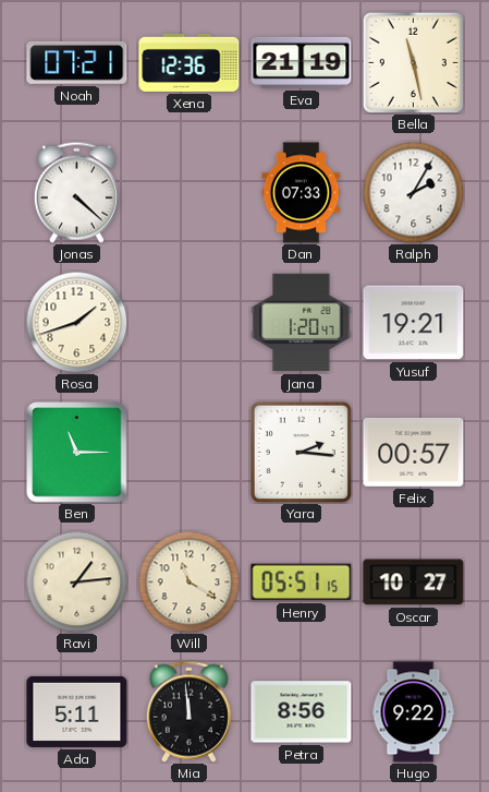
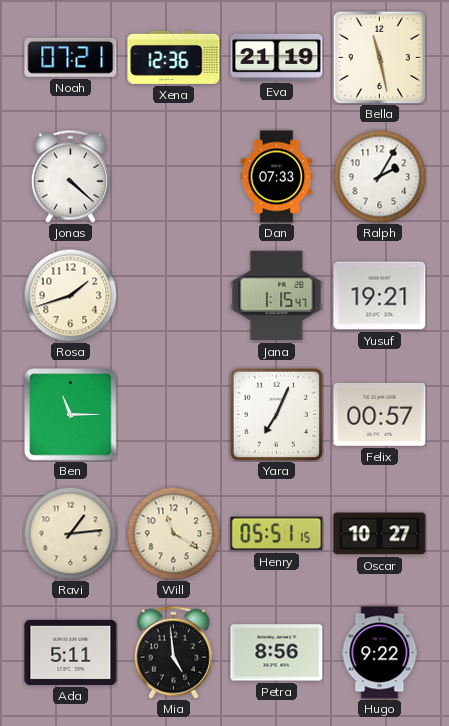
Jana: 1:20 -> 1:15 (277, 296)
Yara: 2:16 -> 7:04 (276, 414)
Mia: 11:59 -> 4:59 (173, 652)
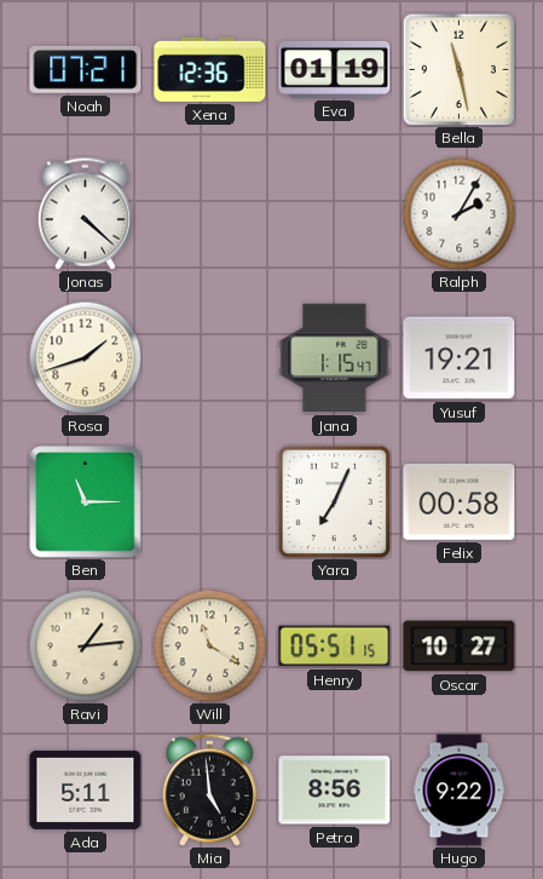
Eva: 21:19 -> 01:19 (335, 69)
Dan: 07:33 -> none (277, 177)
Felix: 00:57 -> 00:58 (460, 502)
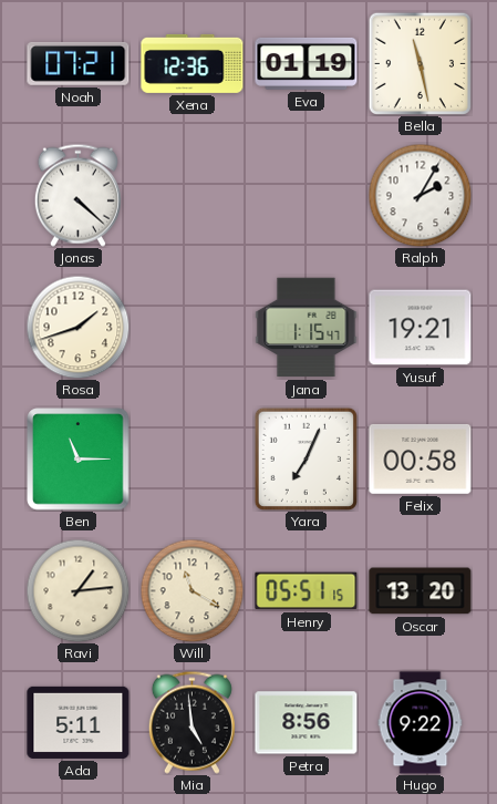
Oscar: 10:27 -> 13:20 (421, 591)
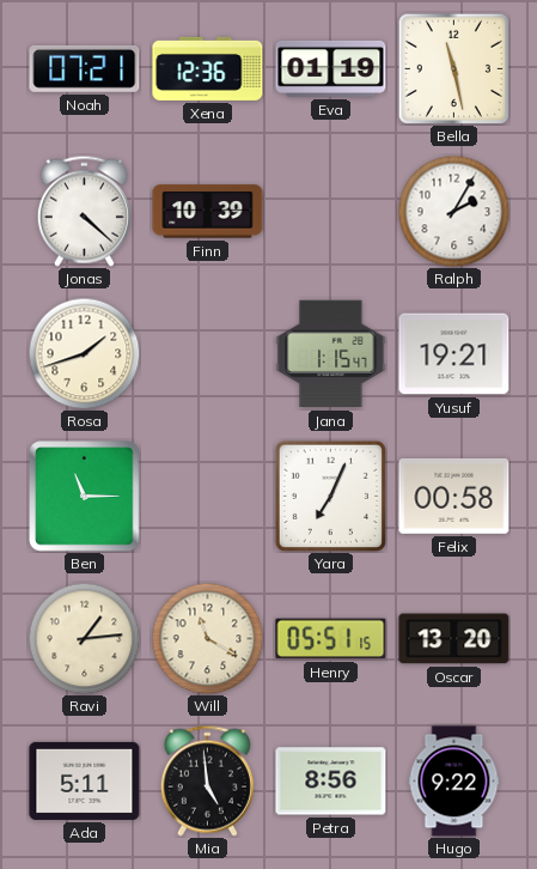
Finn: none -> 10:39 (208, 212)
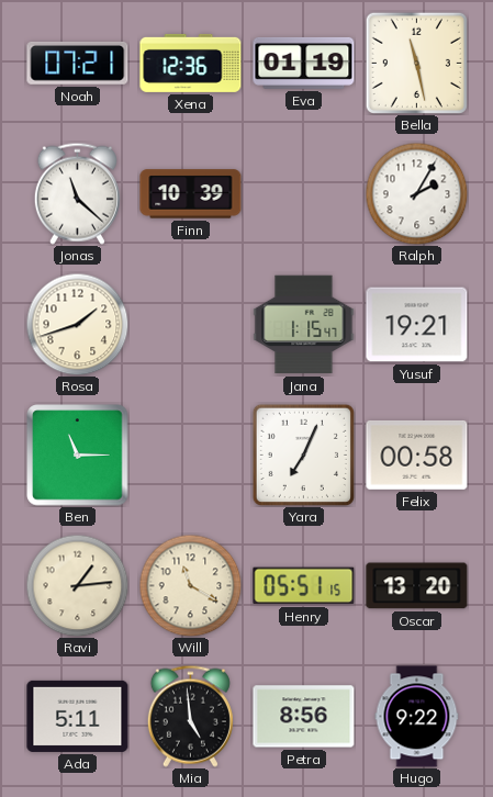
Jonas: 4:22 -> 11:22 (77, 193)
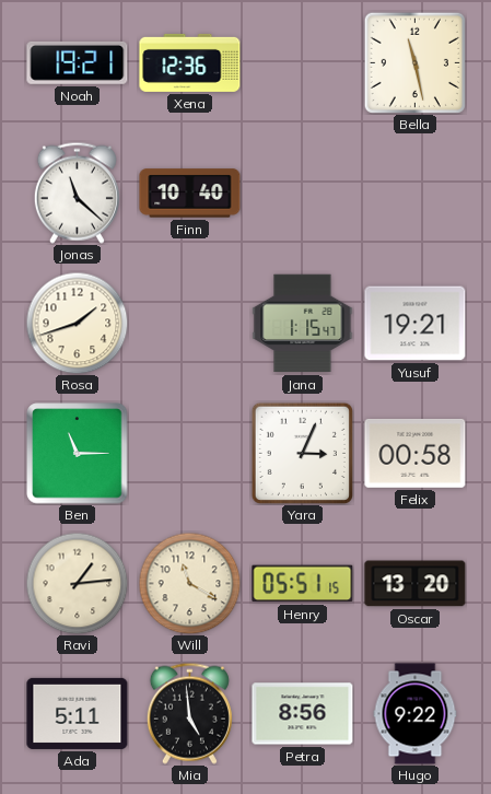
Noah: 07:21 -> 19:21 (78, 62)
Eva: 01:19 -> none (304, 63)
Finn: 10:39 -> 10:40 (190, 194)
Ralph: 2:05 -> none (416, 193)
Yara: 7:04 -> 3:04 (302, 453)
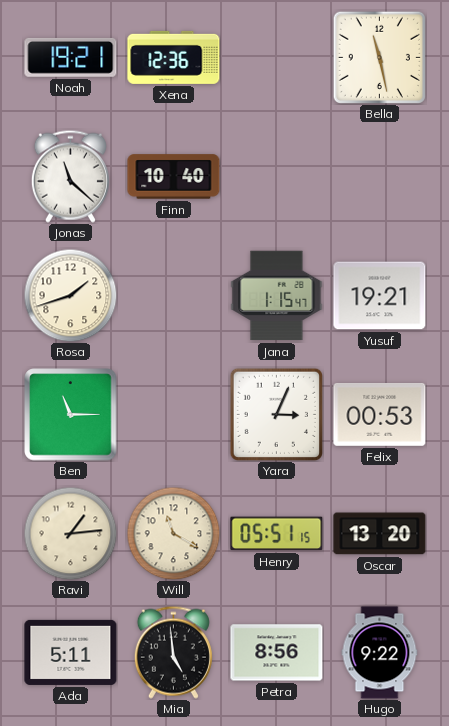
Felix: 00:58 -> 00:53 (380, 415)
